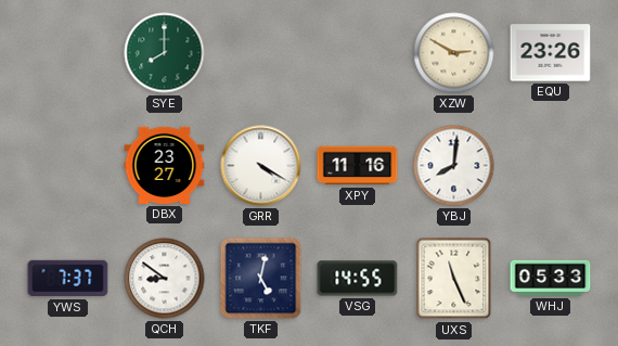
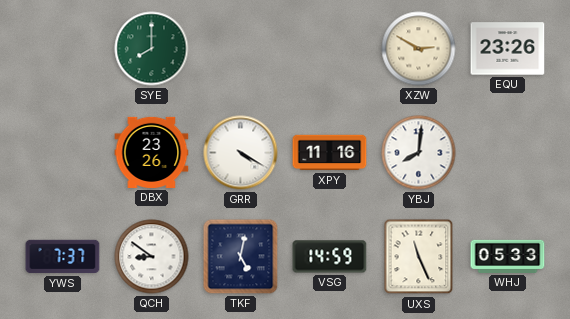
DBX: 23:27 -> 23:26 (152, 152)
VSG: 14:55 -> 14:59 (330, 257)
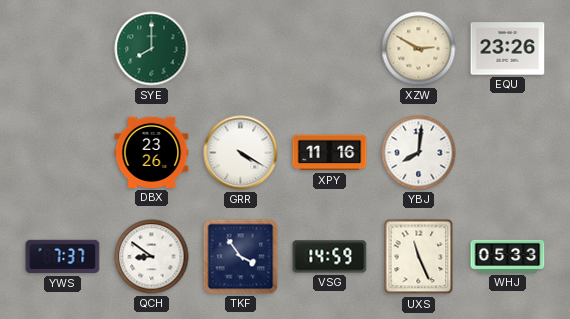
TKF: 5:02 -> 3:54 (241, 257)
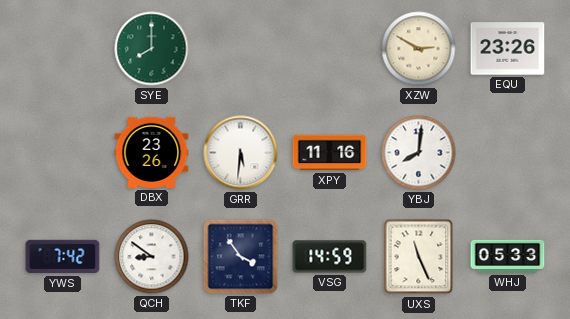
GRR: 4:20 -> 5:31 (241, 153)
YWS: 7:37 -> 7:42 (63, 257)
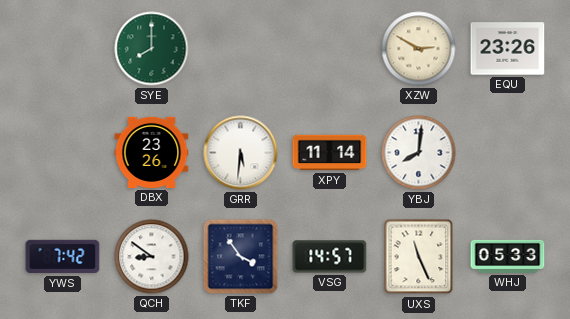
XPY: 11:16 -> 11:14 (330, 153)
VSG: 14:59 -> 14:57 (330, 257)
